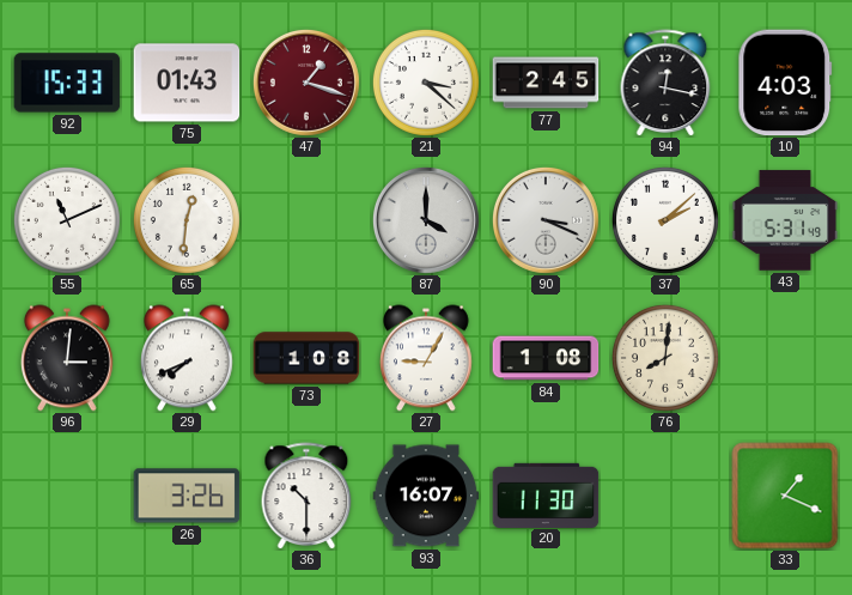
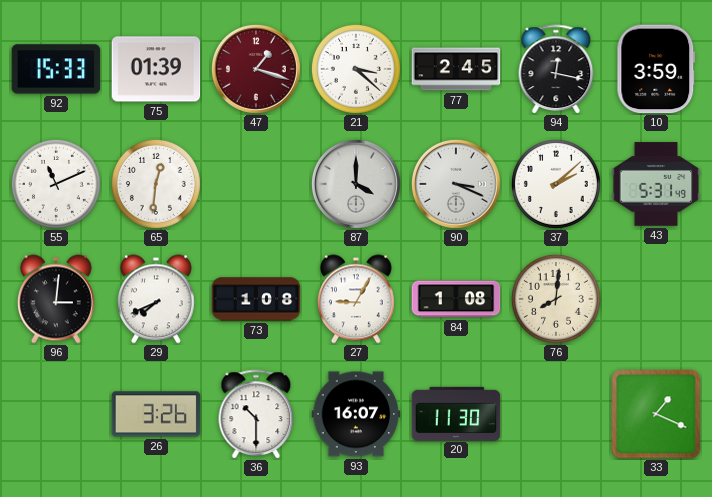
75: 01:43 -> 01:39 (156, 69)
10: 4:03 -> 3:59 (656, 69)
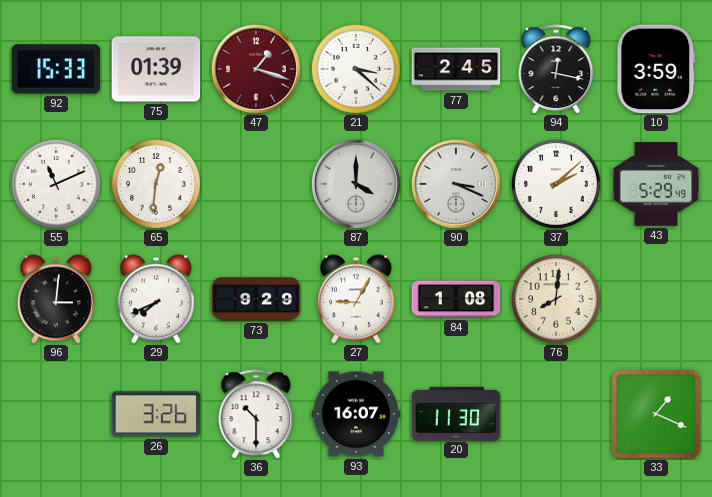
43: 5:31 -> 5:29 (656, 184)
73: 1:08 -> 9:29 (256, 299)
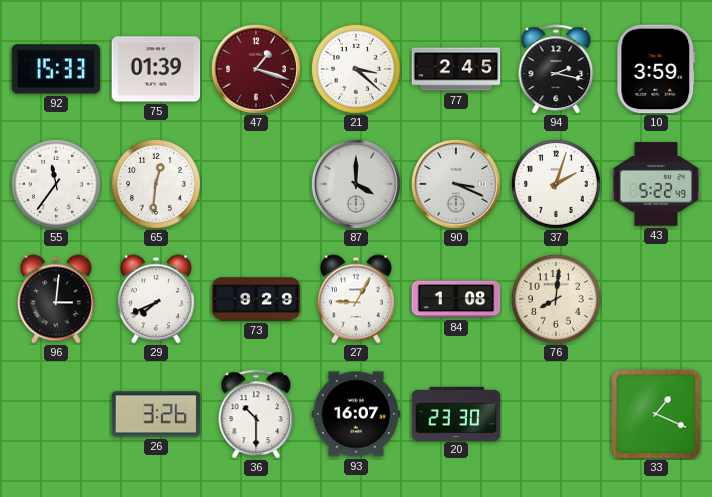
94: 12:17 -> 2:17 (556, 69)
55: 11:11 -> 11:36 (56, 184)
37: 2:08 -> 2:03 (556, 184)
43: 5:29 -> 5:22 (656, 184)
20: 11:30 -> 23:30 (456, 413)
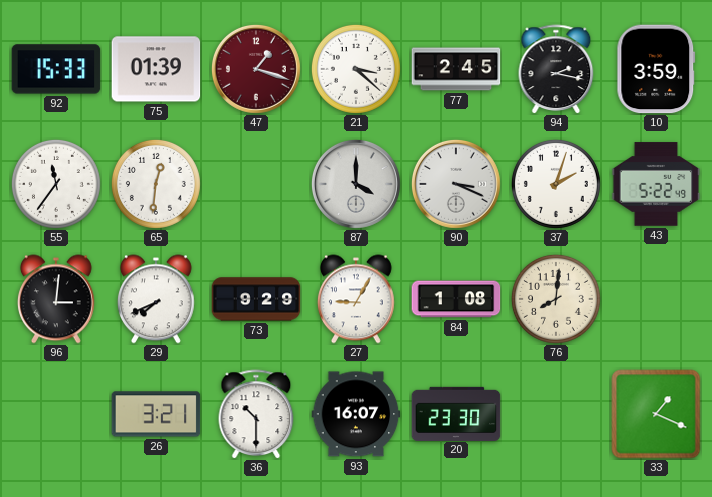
26: 3:26 -> 3:21 (156, 414)
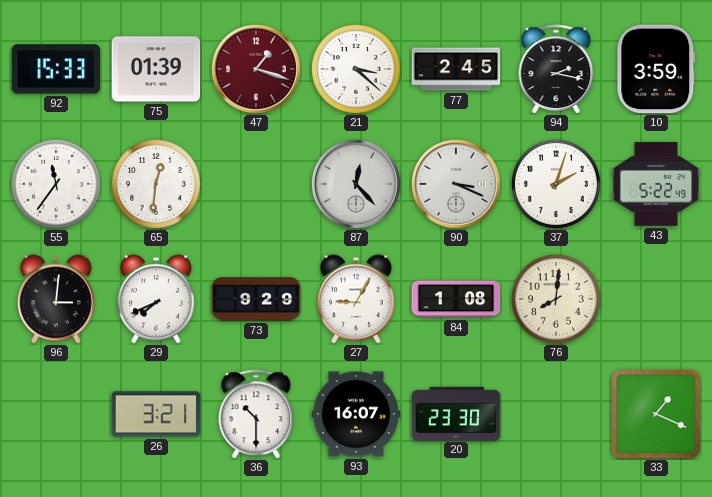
87: 4:00 -> 12:23 (356, 184)
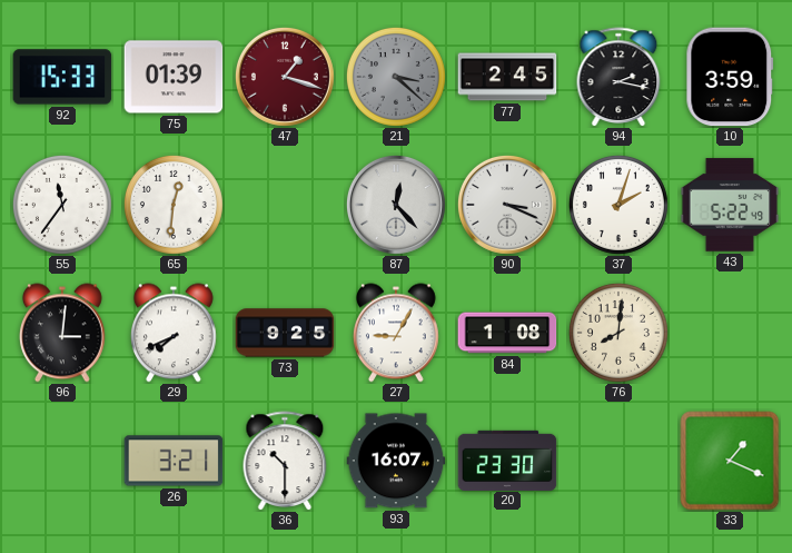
21 dial: white -> grey (396, 77)
73: 9:29 -> 9:25 (285, 333)
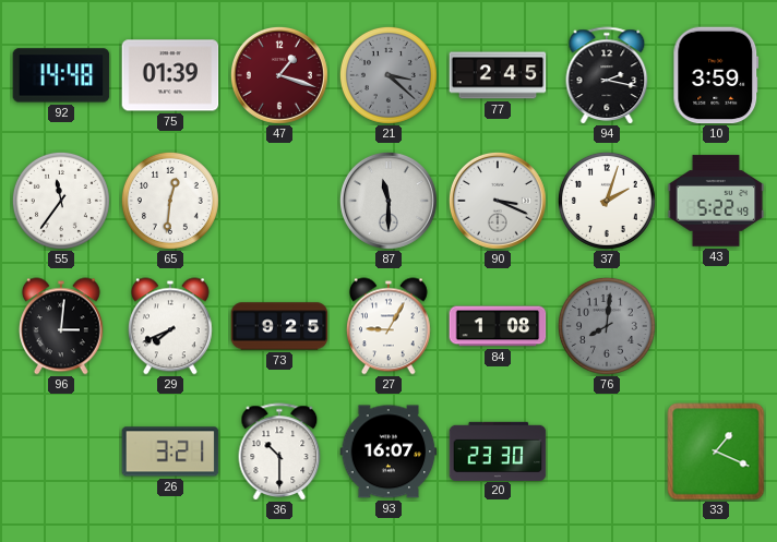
92: 15:33 -> 14:48 (61, 75)
87: 12:23 -> 11:30 (388, 201)
76 dial: cream -> grey (607, 326)
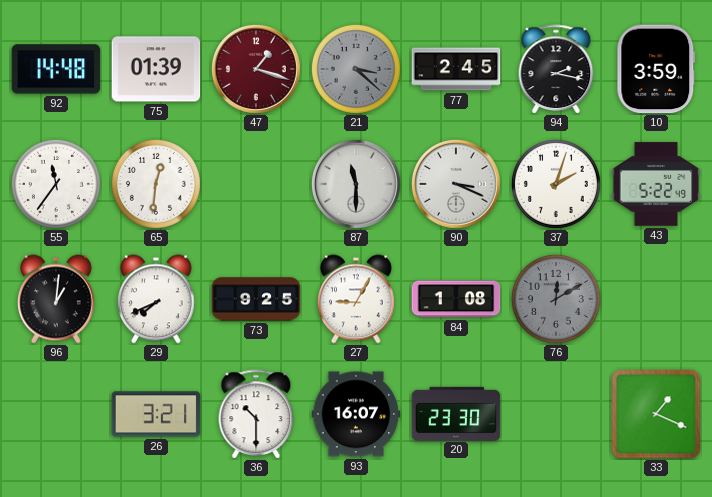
96: 3:01 -> 1:01 (56, 299)
76: 8:01 -> 12:10 (556, 299)
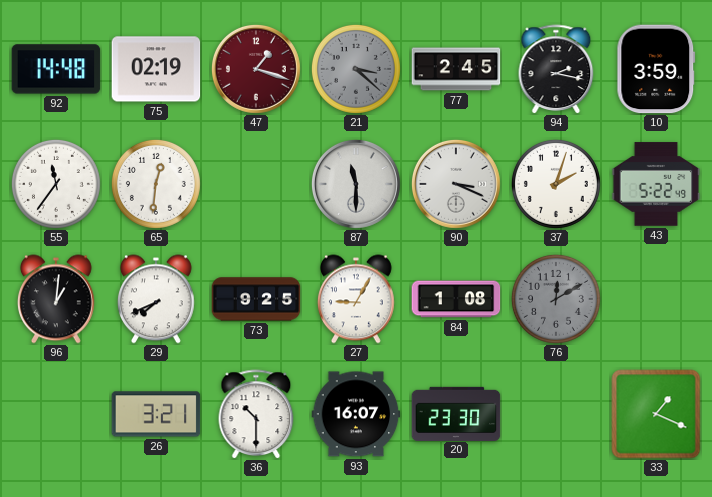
75: 01:39 -> 02:19 (156, 69)
